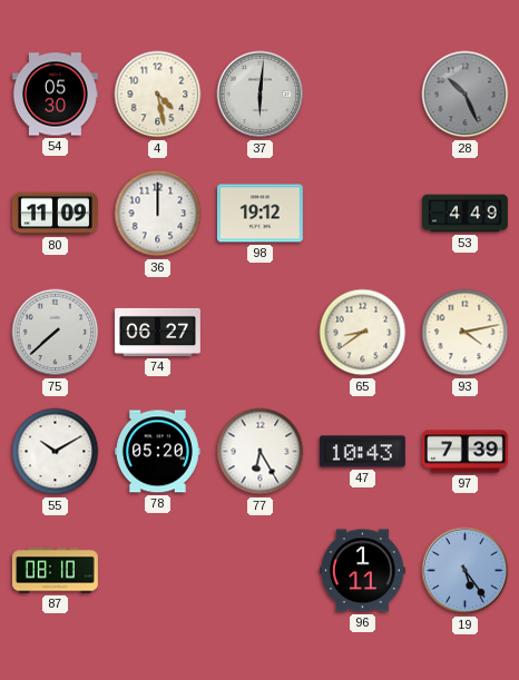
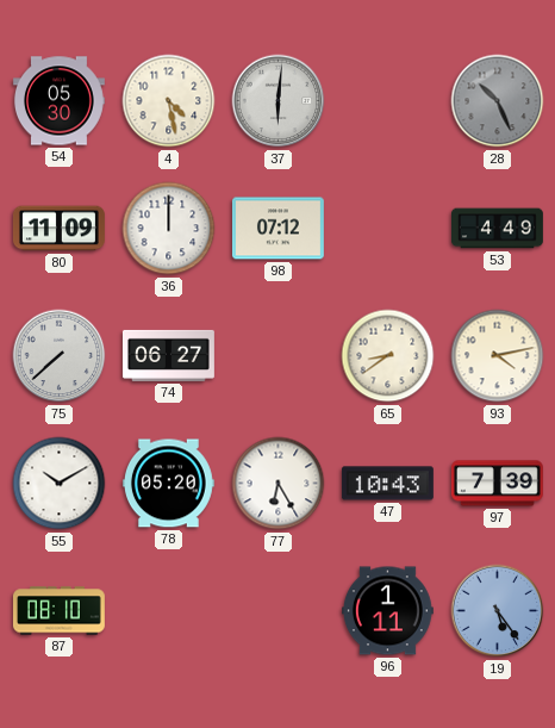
98: 19:12 -> 07:12 (277, 229)
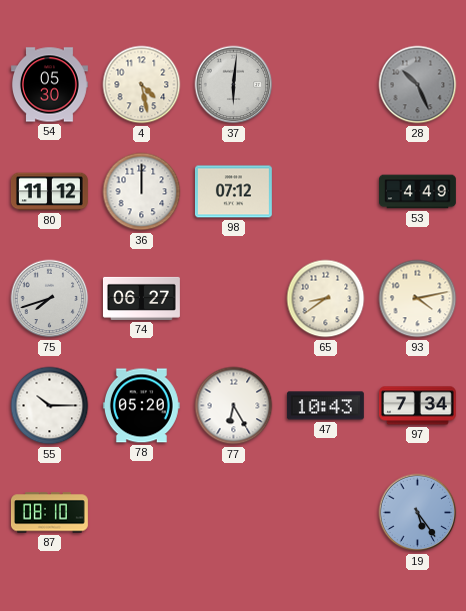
80: 11:09 -> 11:12 (49, 192)
75: 7:38 -> 7:42 (50, 299)
55: 10:10 -> 10:15 (50, 406)
97: 7:39 -> 7:34 (417, 406)
96: 1:11 -> none (387, 611)
